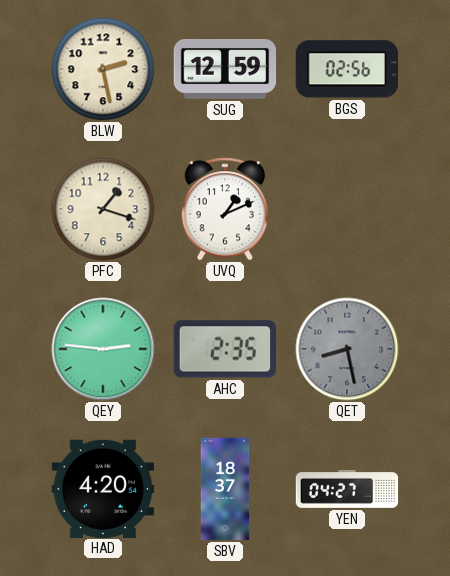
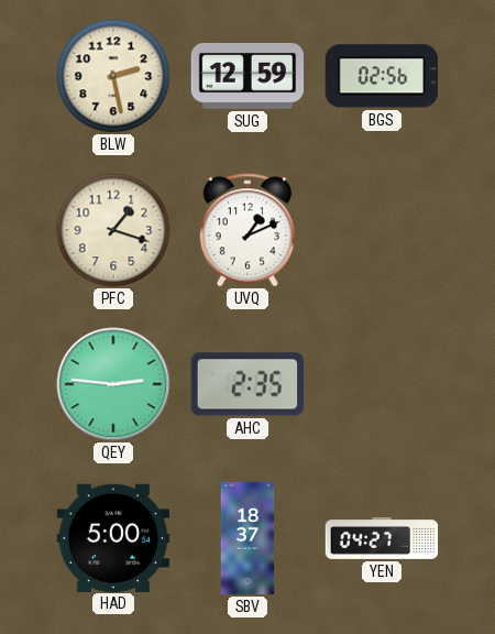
QET: 8:28 -> none (347, 349)
HAD: 4:20 -> 5:00 (113, 537)
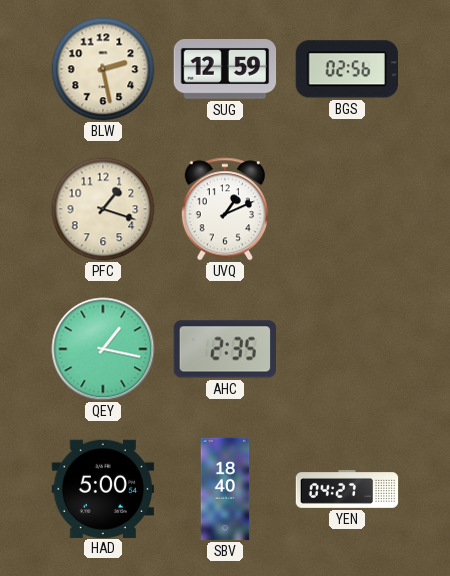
QEY: 2:46 -> 1:17 (103, 349)
SBV: 18:37 -> 18:40 (225, 489)
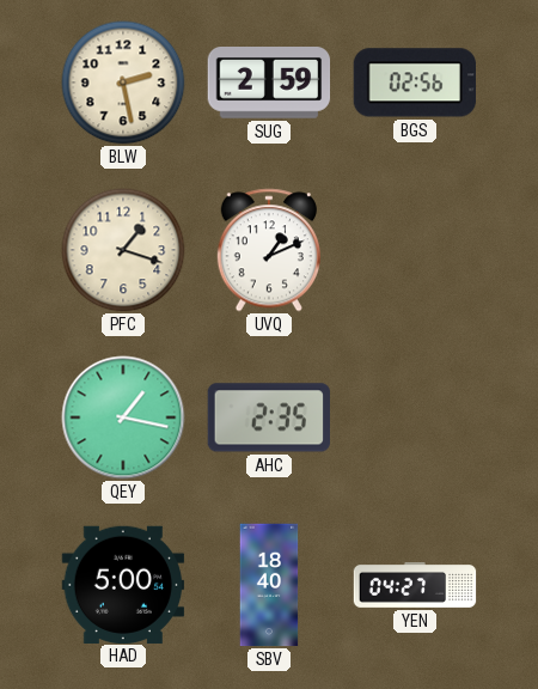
SUG: 12:59 -> 2:59 (269, 84)
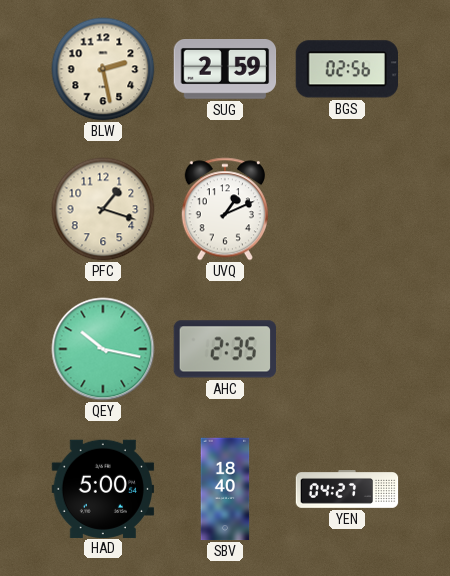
QEY: 1:17 -> 10:17 (103, 349)
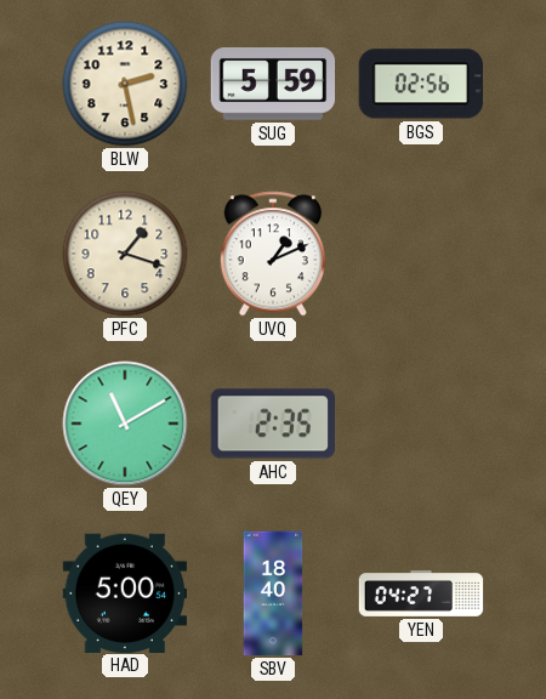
SUG: 2:59 -> 5:59 (273, 85)
QEY: 10:17 -> 11:10 (125, 424)
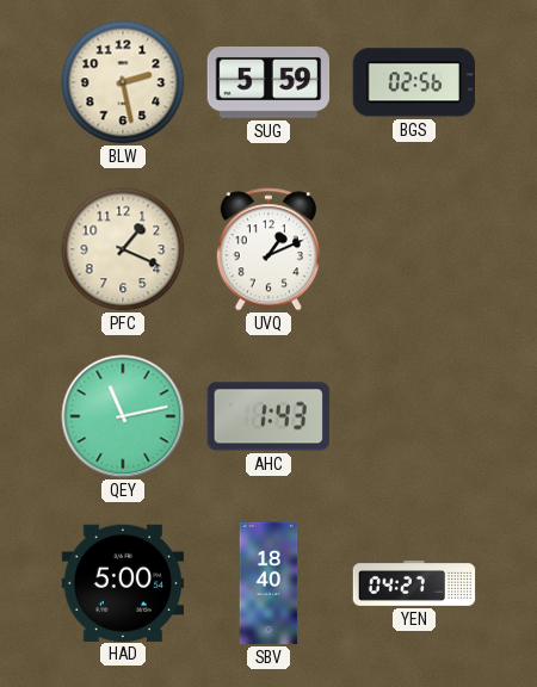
PFC: 1:18 -> 1:19 (123, 249)
QEY: 11:10 -> 11:13 (123, 416)
AHC: 2:35 -> 1:43 (267, 416)
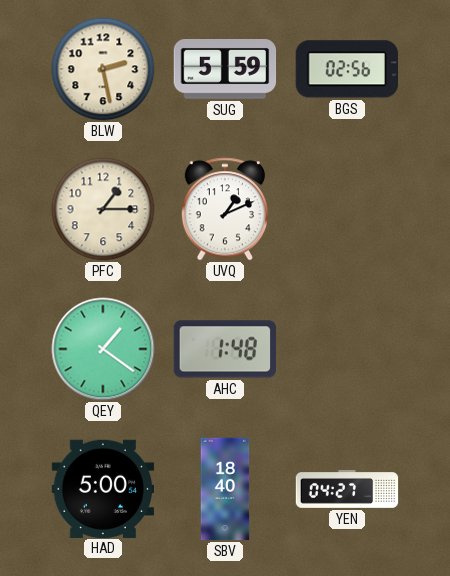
PFC: 1:19 -> 1:15 (103, 209)
QEY: 11:13 -> 1:21 (103, 349)
AHC: 1:43 -> 1:48 (224, 349)
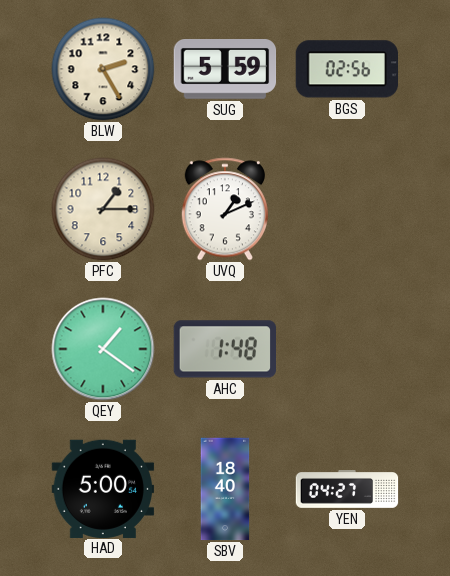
BLW: 2:28 -> 2:25 (103, 69)
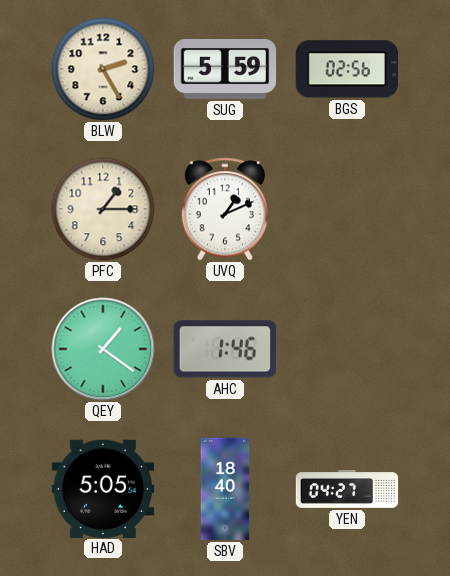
AHC: 1:48 -> 1:46 (224, 349)
HAD: 5:00 -> 5:05 (103, 488)
